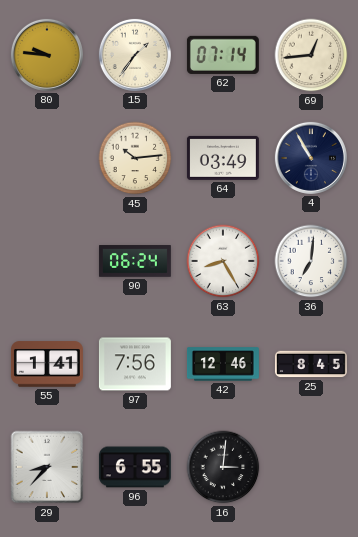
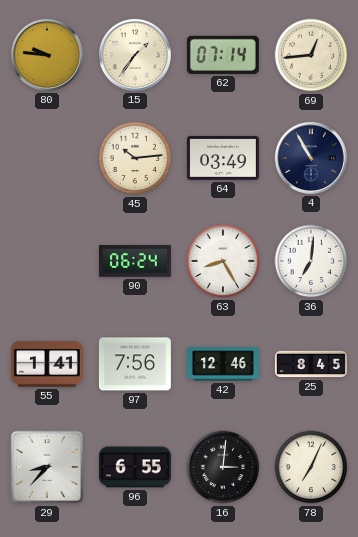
78: none -> 7:04 (311, 467)
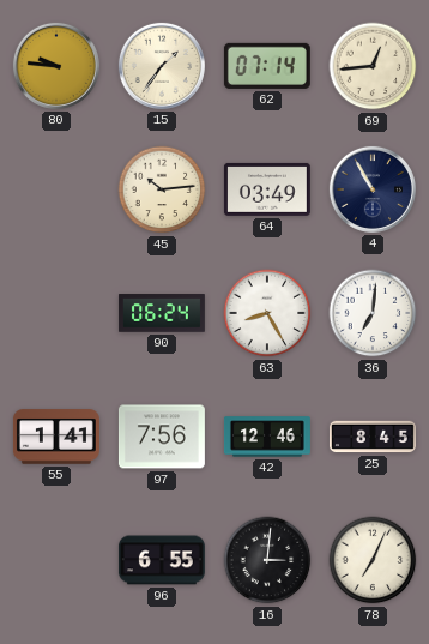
29: 8:37 -> none (47, 467)
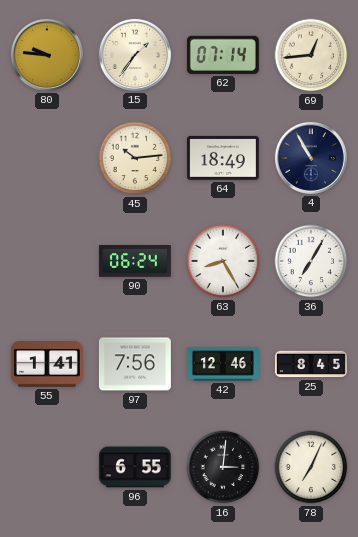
64: 03:49 -> 18:49 (223, 158)
36: 7:01 -> 7:05 (311, 261)
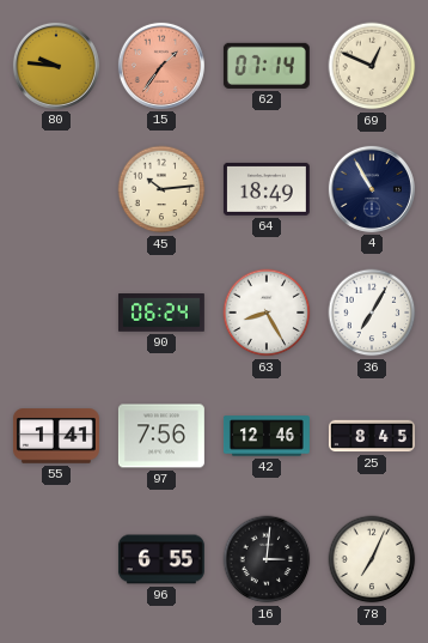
15 dial: cream -> salmon (161, 66)
69: 12:44 -> 12:49 (372, 66)
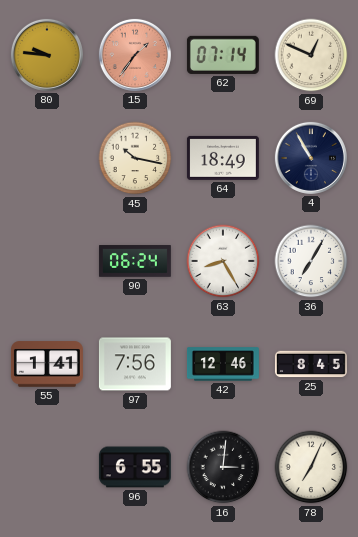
45: 10:14 -> 10:17 (135, 158)
